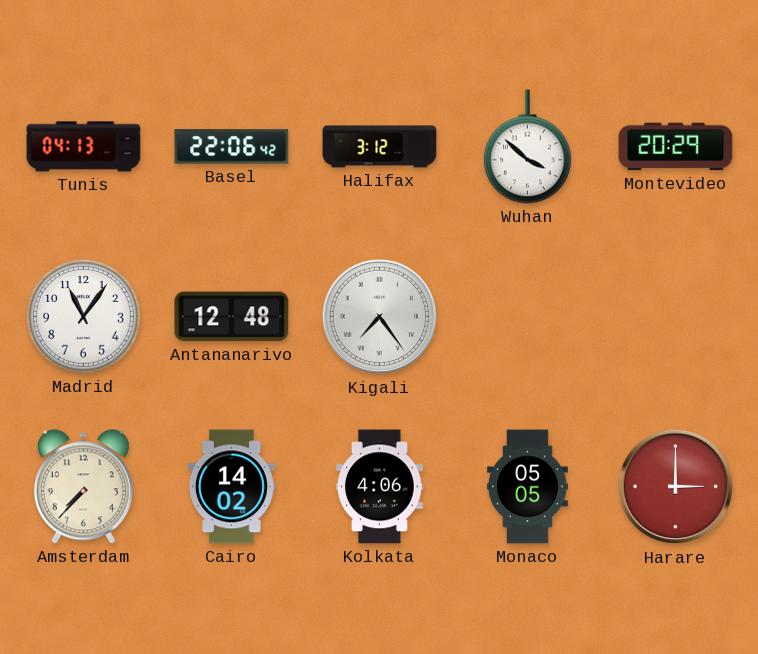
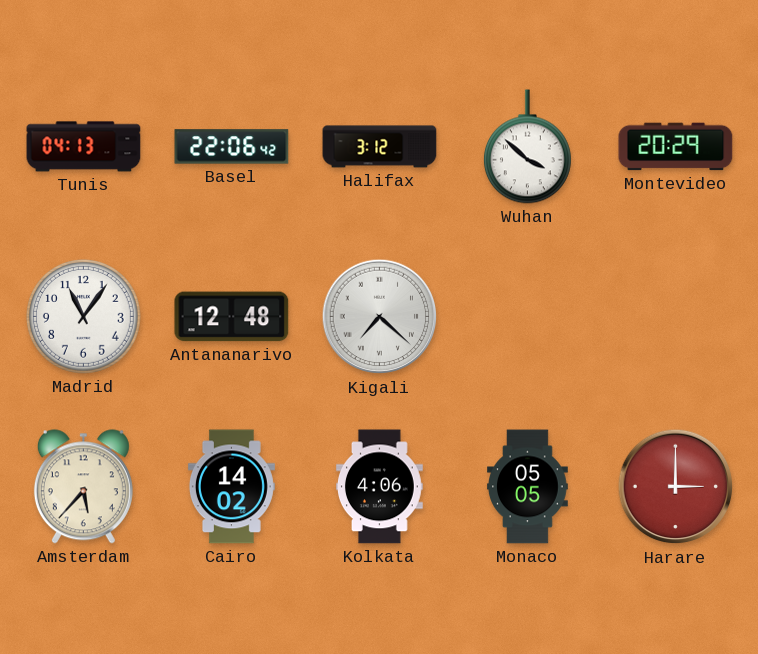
Kigali: 7:24 -> 7:22 (380, 317)
Amsterdam: 7:37 -> 5:37 (83, 487)
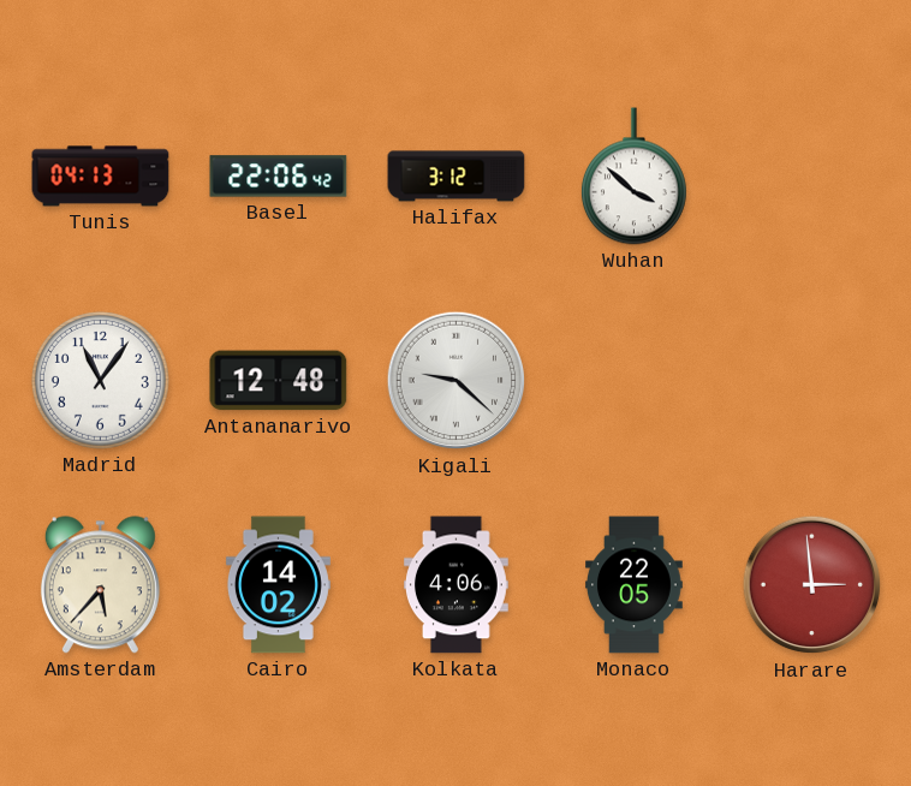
Montevideo: 20:29 -> none (676, 147)
Kigali: 7:22 -> 9:22 (457, 381)
Monaco: 05:05 -> 22:05 (635, 585)
Harare: 3:00 -> 2:59 (812, 585)
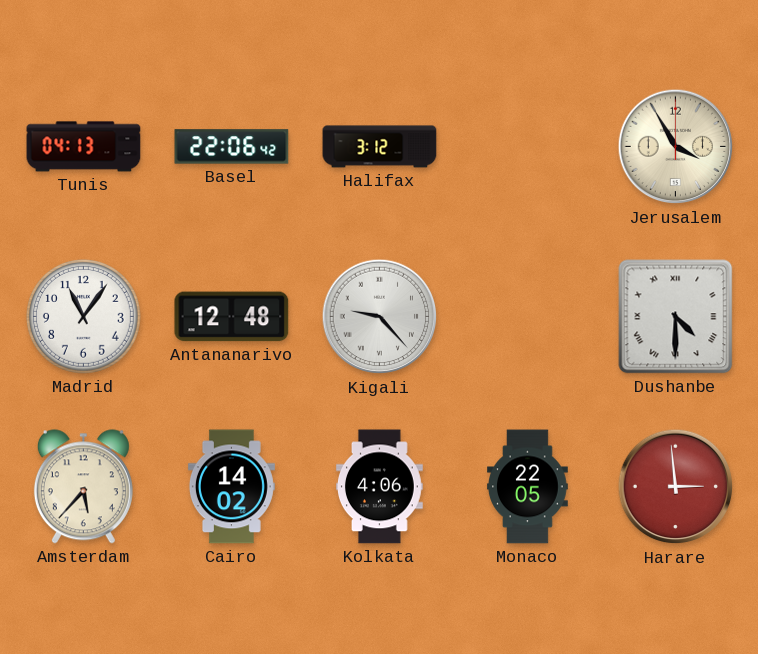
Wuhan: 3:52 -> none (633, 177)
Jerusalem: none -> 3:55 (676, 147)
Kigali: 9:22 -> 9:23 (380, 317)
Dushanbe: none -> 4:30 (676, 317)
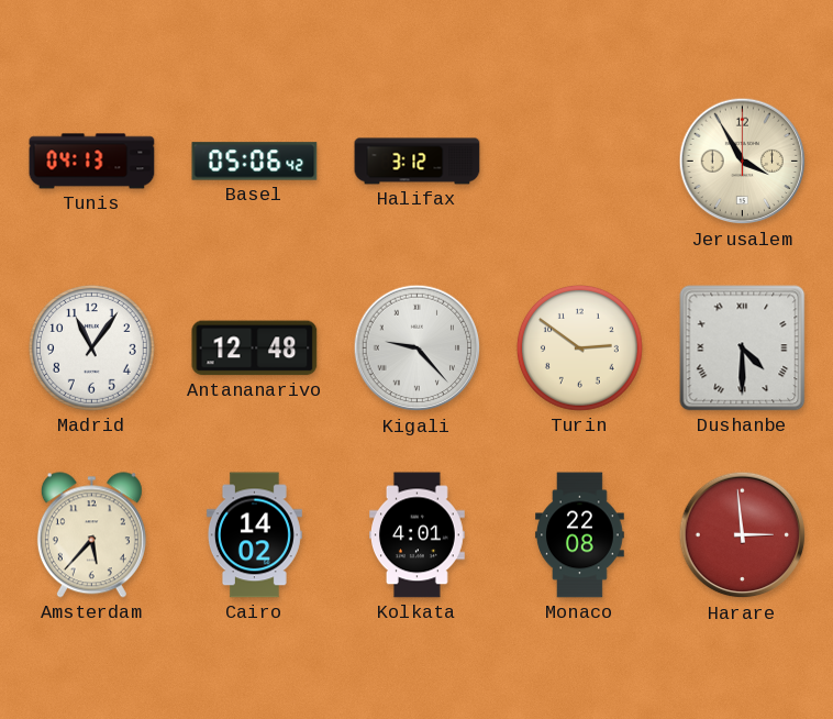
Basel: 22:06 -> 05:06 (255, 162)
Turin: none -> 2:51 (579, 347)
Kolkata: 4:06 -> 4:01 (418, 535)
Monaco: 22:05 -> 22:08 (580, 535)
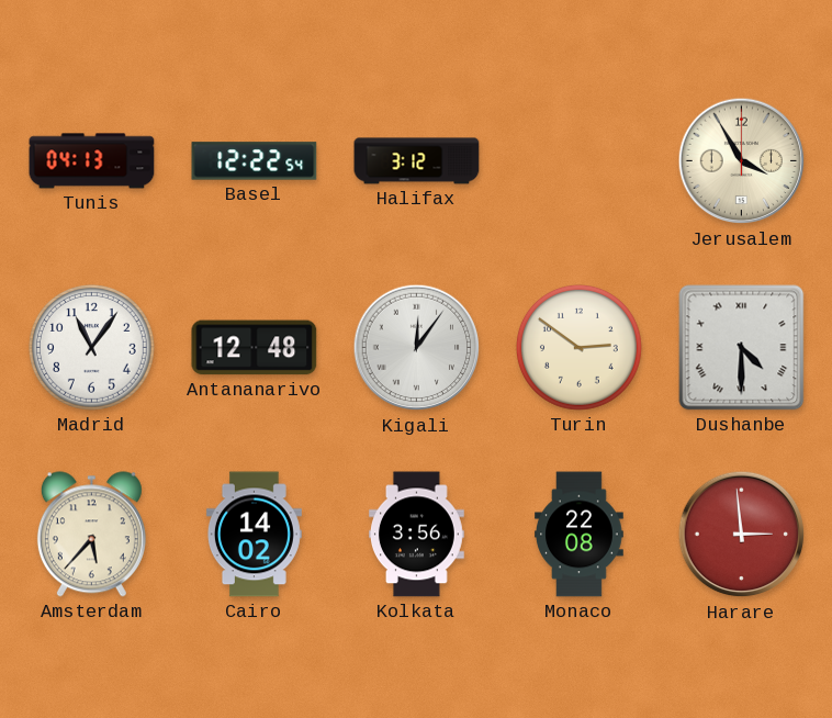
Basel: 05:06 -> 12:22 (255, 161)
Kigali: 9:23 -> 12:06 (417, 348)
Kolkata: 4:01 -> 3:56 (417, 535)
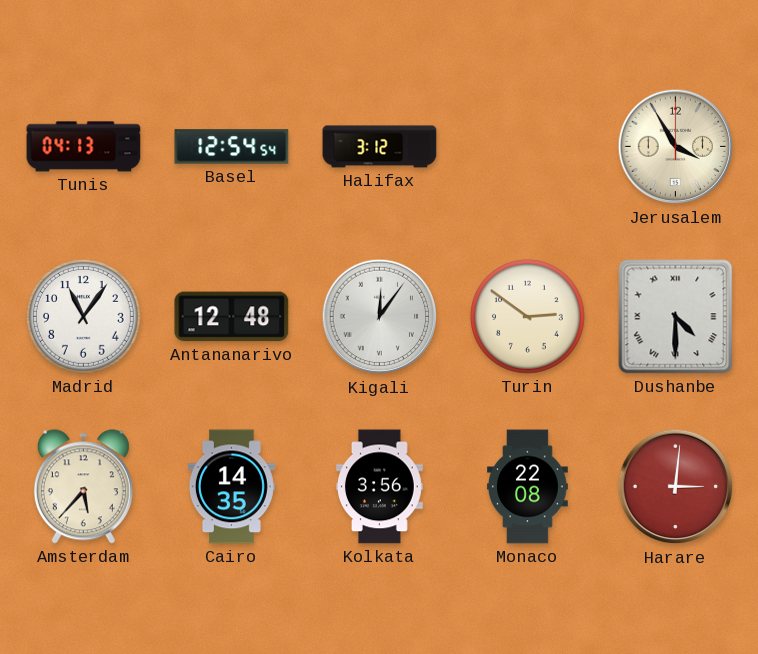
Basel: 12:22 -> 12:54 (232, 147)
Cairo: 14:02 -> 14:35 (231, 487)
Harare: 2:59 -> 3:01 (676, 487)
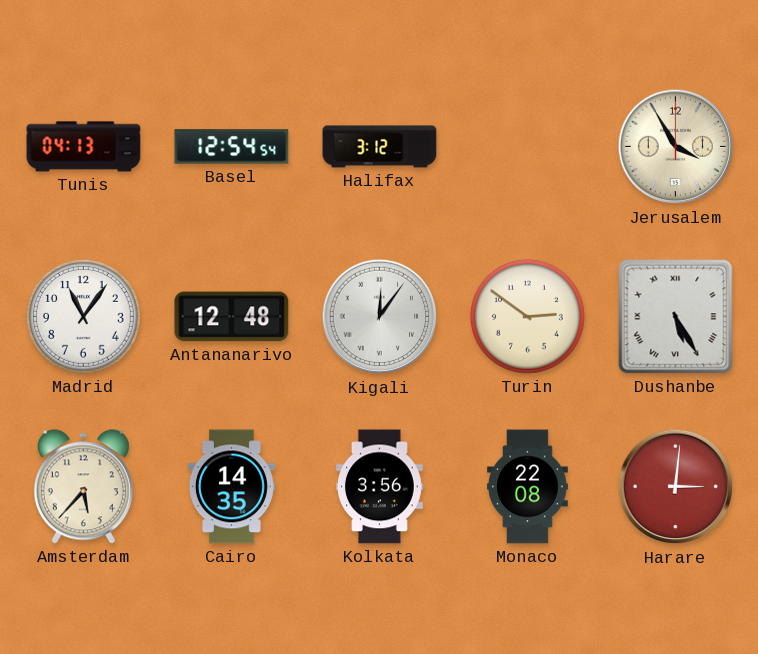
Dushanbe: 4:30 -> 5:25 (676, 317)
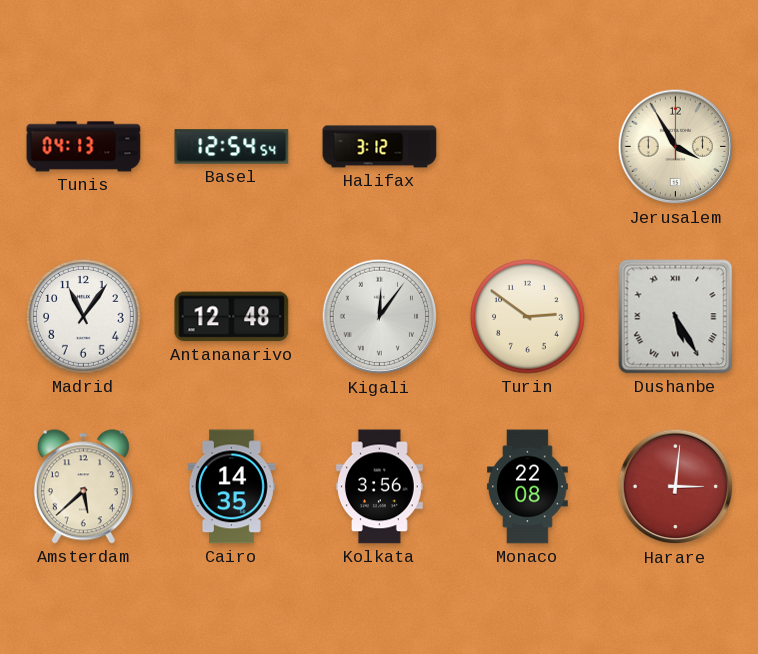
Amsterdam: 5:37 -> 5:38 (83, 487)
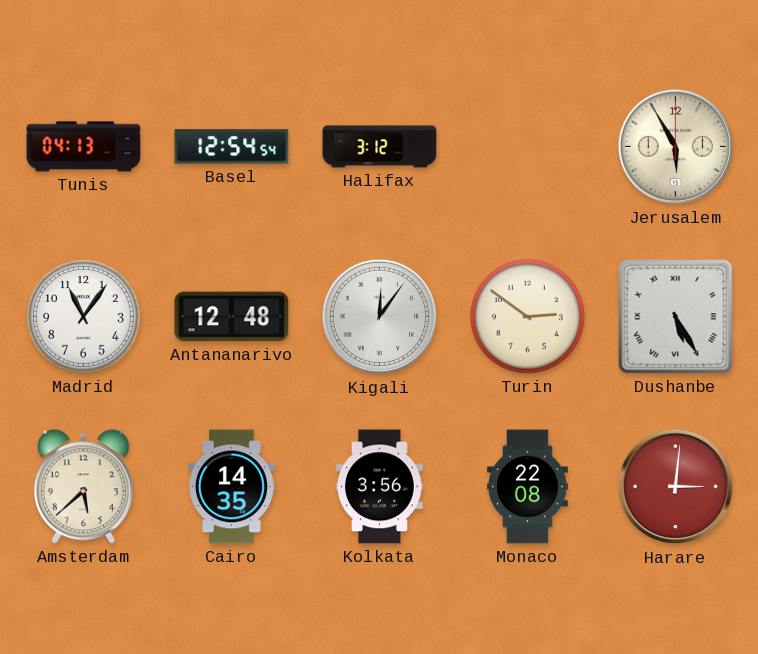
Jerusalem: 3:55 -> 5:55 (676, 147)
